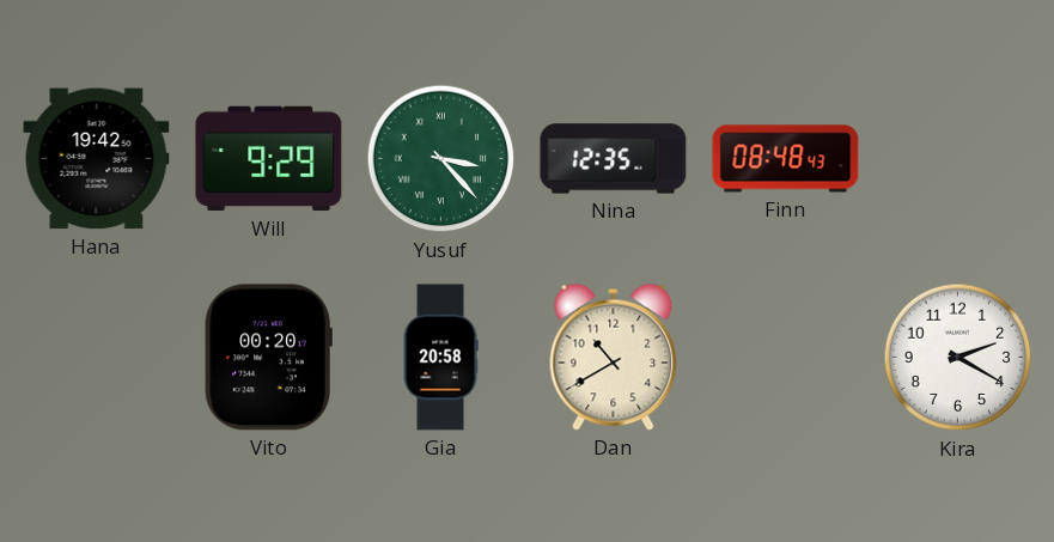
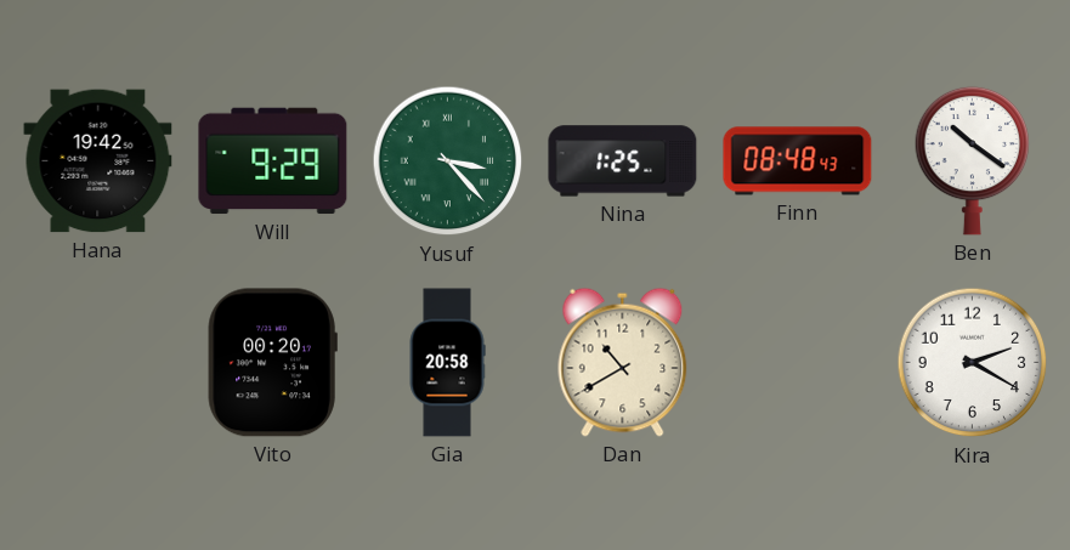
Nina: 12:35 -> 1:25 (623, 161)
Ben: none -> 10:21 (973, 160)
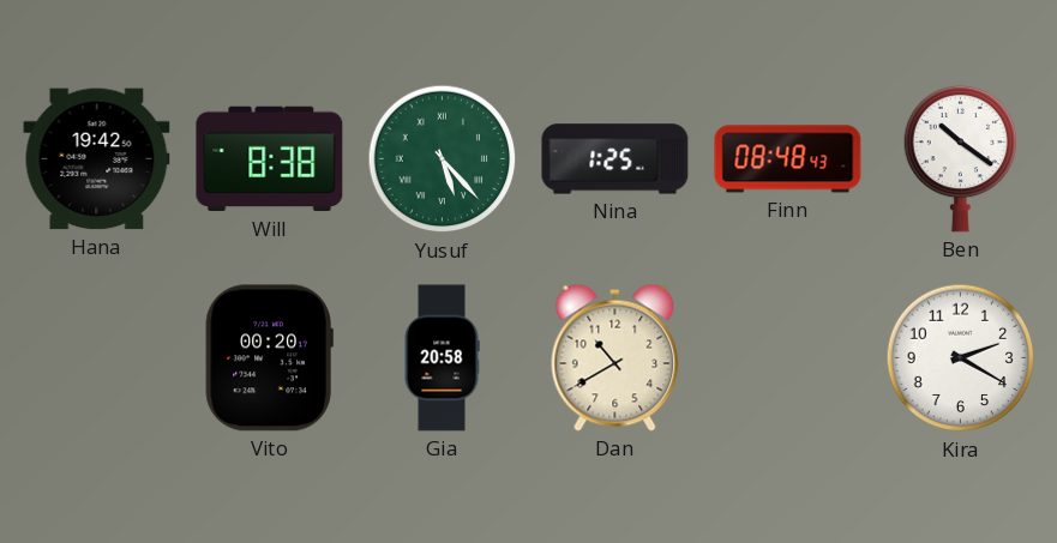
Will: 9:29 -> 8:38 (270, 159)
Yusuf: 3:23 -> 5:23 (443, 159)
